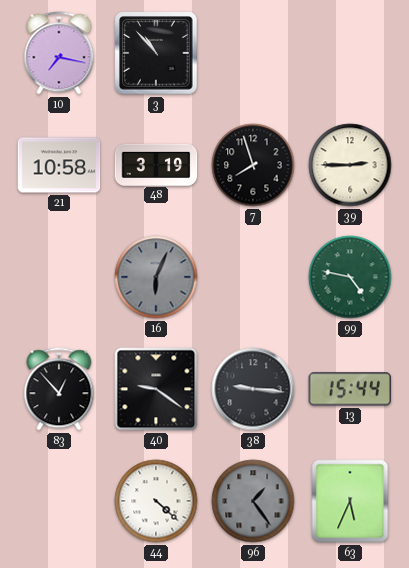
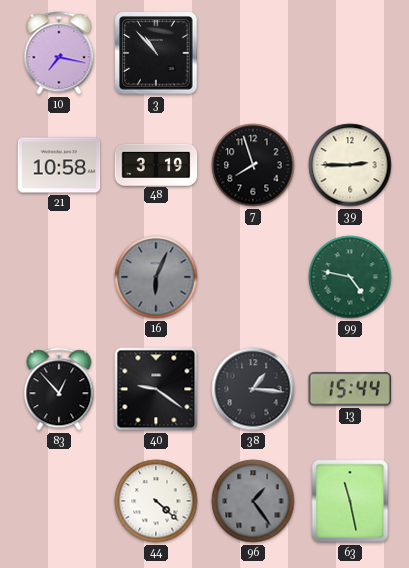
38: 9:16 -> 1:16 (253, 389)
63: 5:34 -> 11:28 (350, 501)
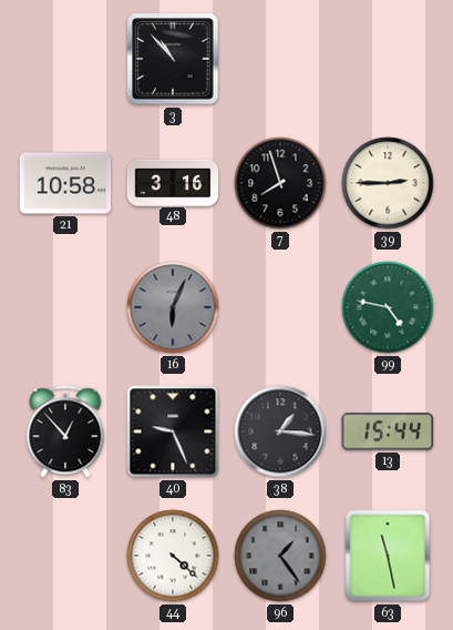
10: 7:17 -> none (59, 53)
48: 3:19 -> 3:16 (173, 182)
40: 9:21 -> 9:26 (173, 431)
